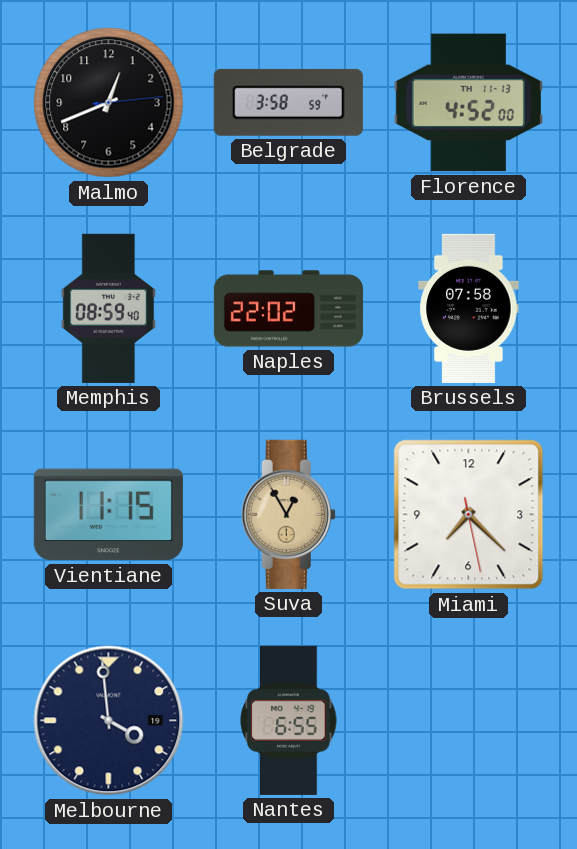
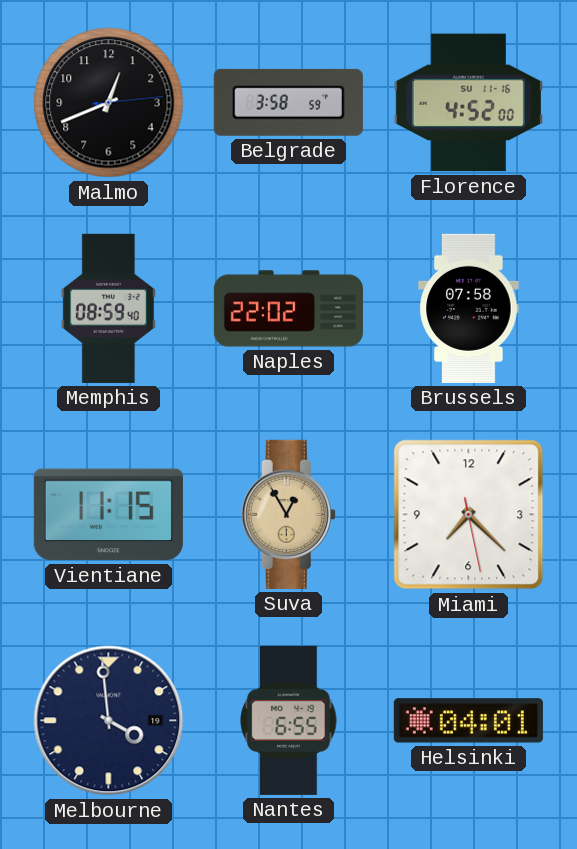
Florence date: TH 11-13 -> SU 11-16 (468, 103)
Helsinki: none -> 04:01 (468, 721)
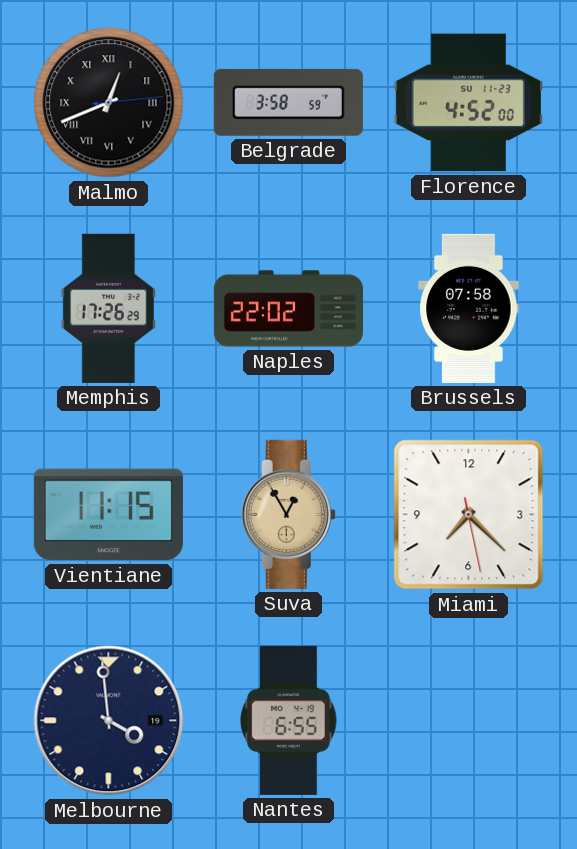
Malmo numerals: Arabic -> Roman (109, 103)
Florence date: SU 11-16 -> SU 11-23 (468, 103)
Memphis: 08:59 -> 17:26 (108, 308)
Helsinki: 04:01 -> none (468, 721)
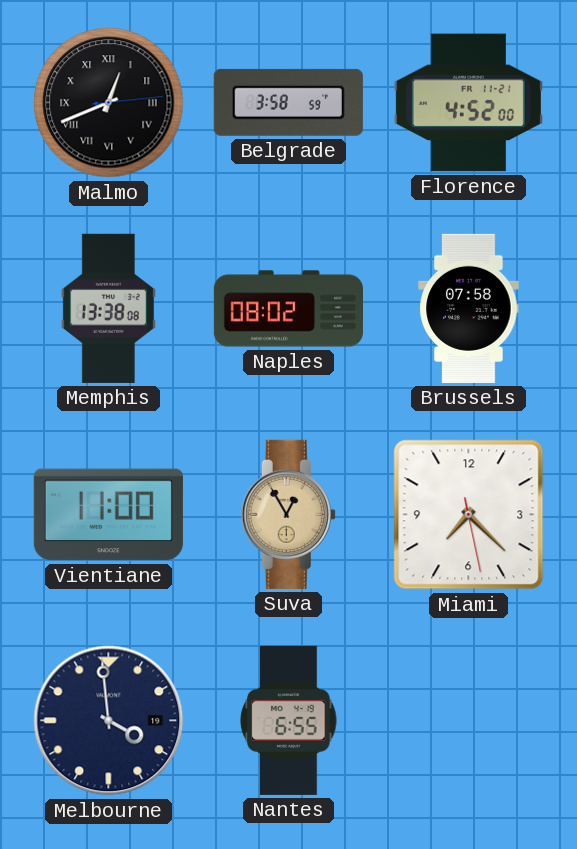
Florence date: SU 11-23 -> FR 11-21 (468, 103)
Memphis: 17:26 -> 13:38 (108, 308)
Naples: 22:02 -> 08:02 (288, 309)
Vientiane: 11:15 -> 11:00 (108, 515)
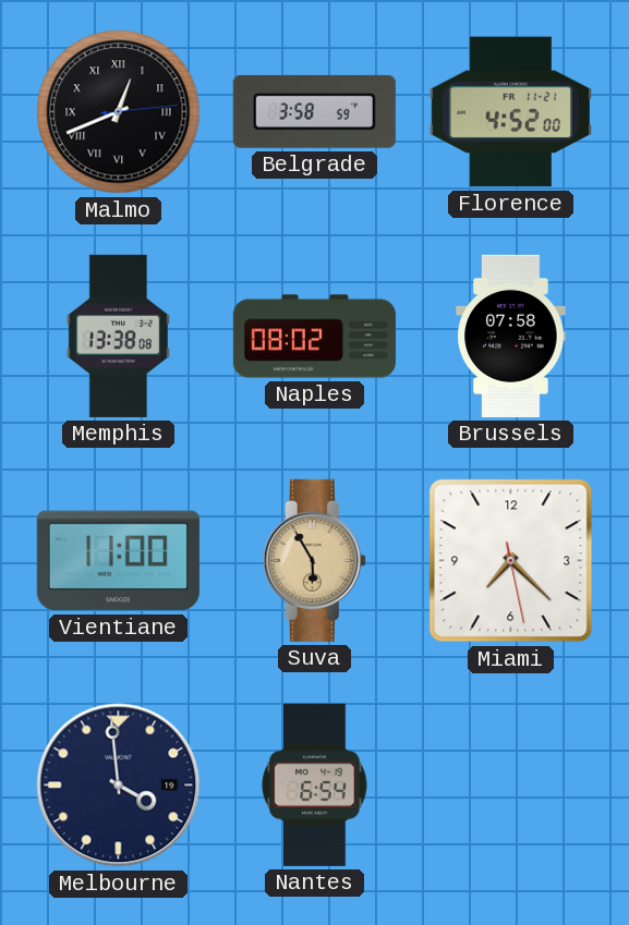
Suva: 12:55 -> 5:55 (314, 560)
Nantes: 6:55 -> 6:54 (315, 784)
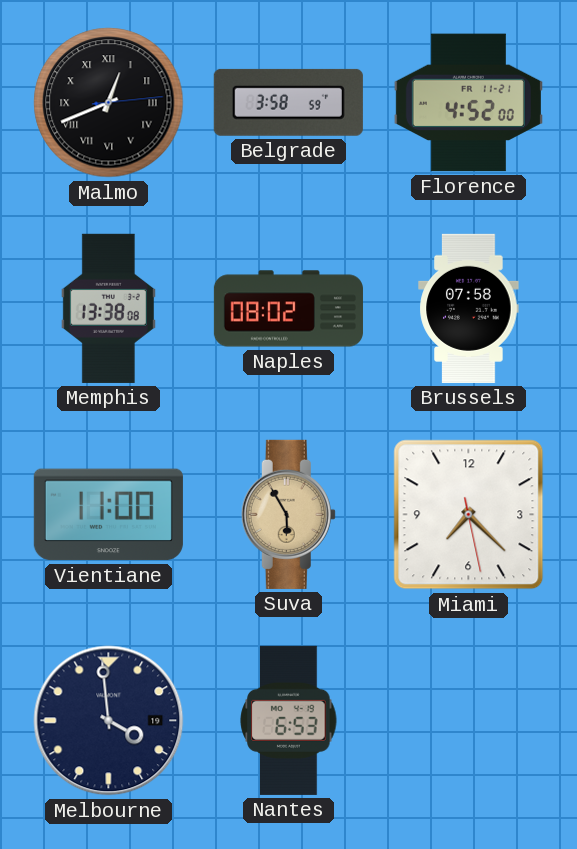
Nantes: 6:54 -> 6:53 (289, 720)
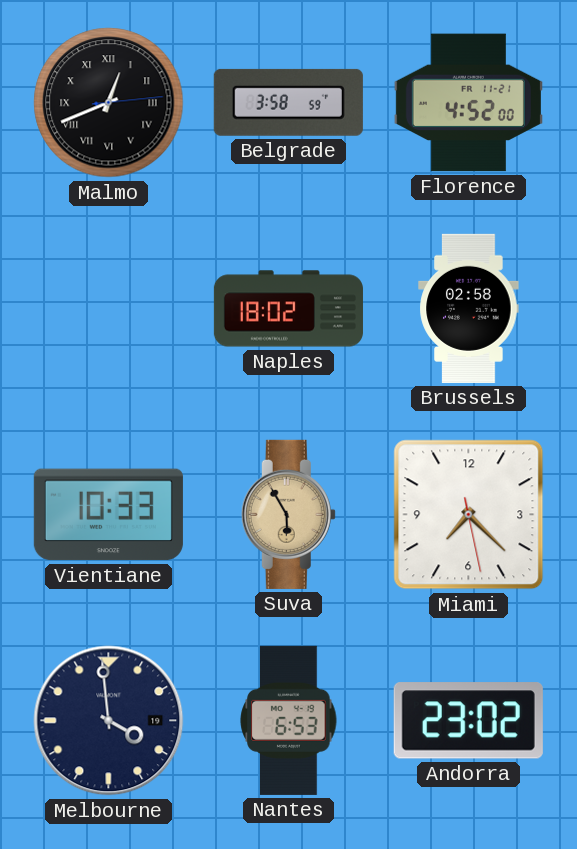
Memphis: 13:38 -> none (108, 308)
Naples: 08:02 -> 18:02 (288, 309)
Brussels: 07:58 -> 02:58 (469, 308)
Vientiane: 11:00 -> 10:33 (108, 515)
Andorra: none -> 23:02 (468, 721)
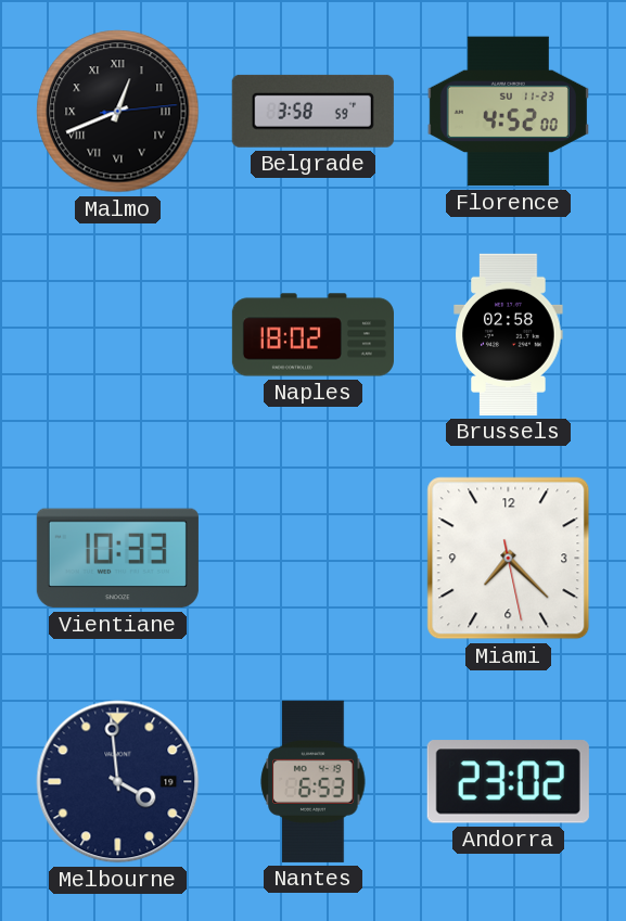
Florence date: FR 11-21 -> SU 11-23 (508, 112)
Suva: 5:55 -> none (288, 514)
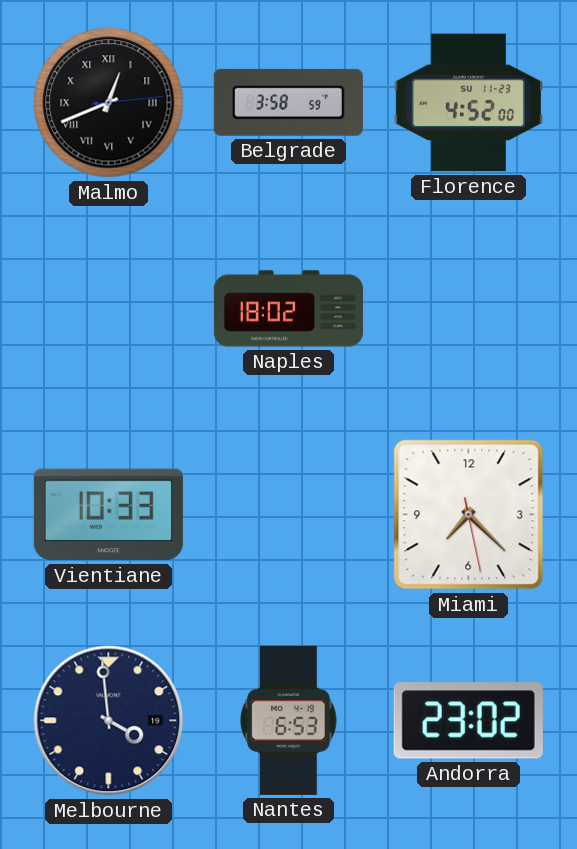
Brussels: 02:58 -> none (509, 334)
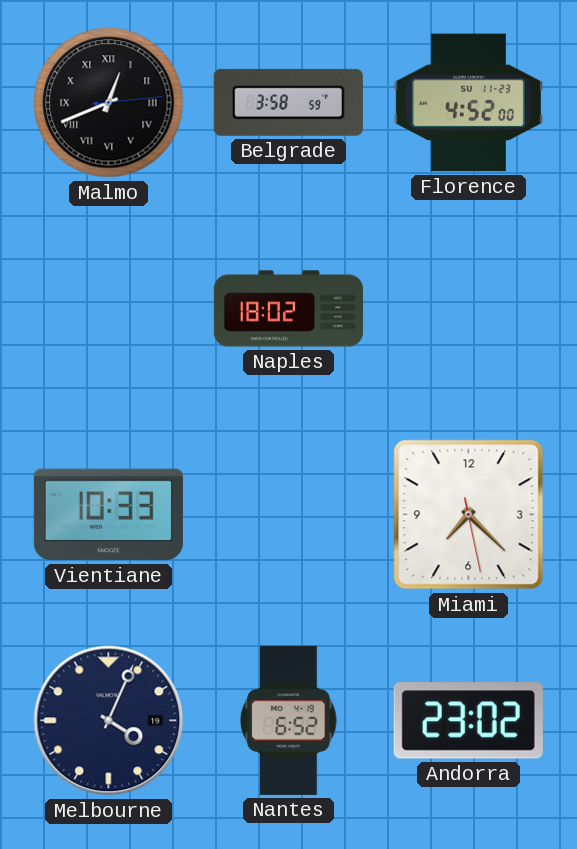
Melbourne: 3:59 -> 4:04 (109, 721)
Nantes: 6:53 -> 6:52 (289, 720)
